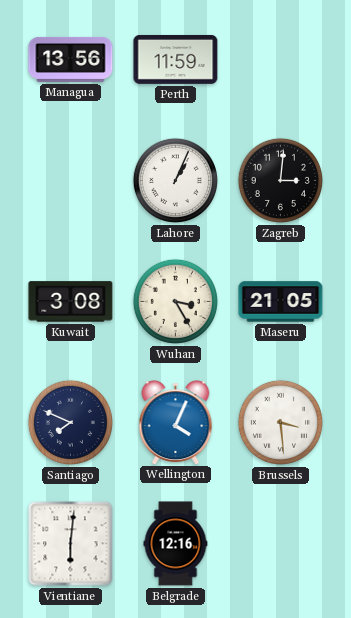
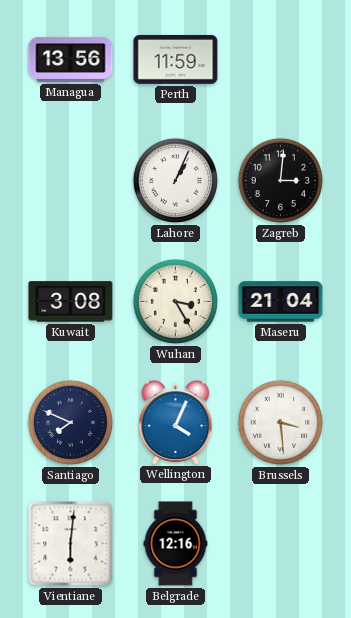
Maseru: 21:05 -> 21:04 (281, 302)
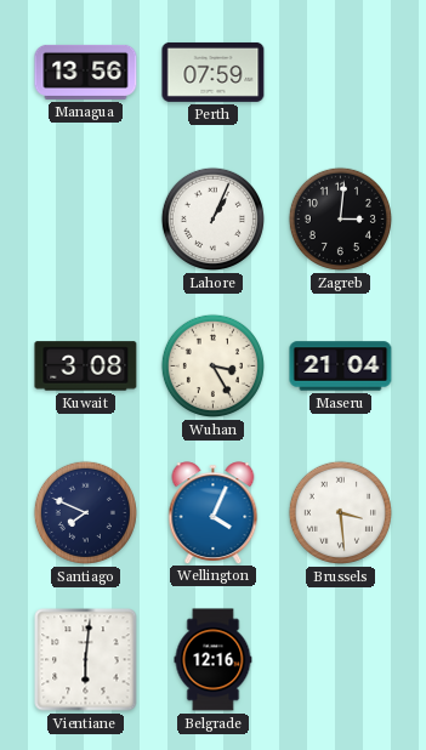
Perth: 11:59 -> 07:59 (214, 72)
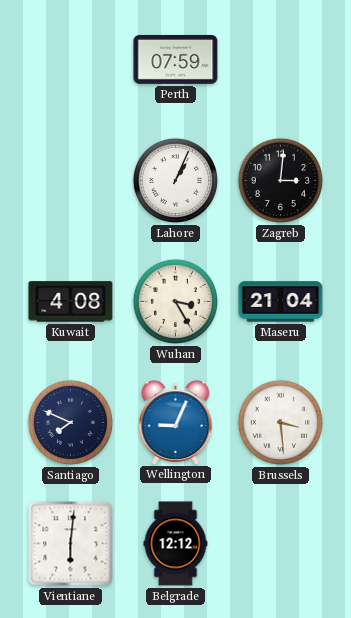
Managua: 13:56 -> none (86, 72)
Kuwait: 3:08 -> 4:08 (71, 302)
Wellington: 4:04 -> 9:04 (176, 422)
Belgrade: 12:16 -> 12:12 (176, 544)
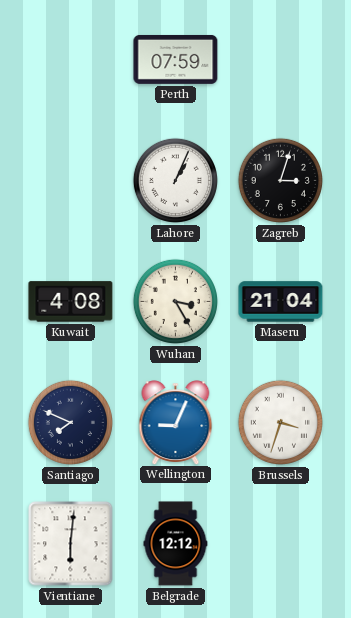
Zagreb: 3:01 -> 3:03 (280, 180)
Brussels: 3:29 -> 3:33 (280, 422)
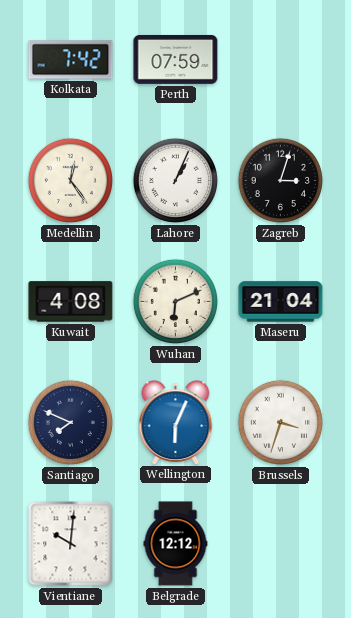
Kolkata: none -> 7:42 (71, 60)
Medellin: none -> 12:24 (70, 180)
Wuhan: 3:25 -> 6:11 (175, 301)
Wellington: 9:04 -> 6:04 (176, 422)
Vientiane: 6:01 -> 10:01 (71, 544)
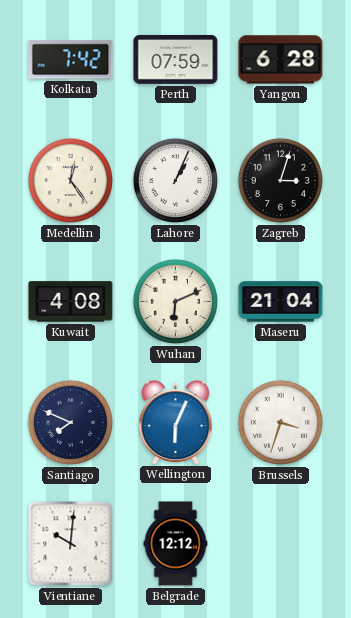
Yangon: none -> 6:28 (281, 60)
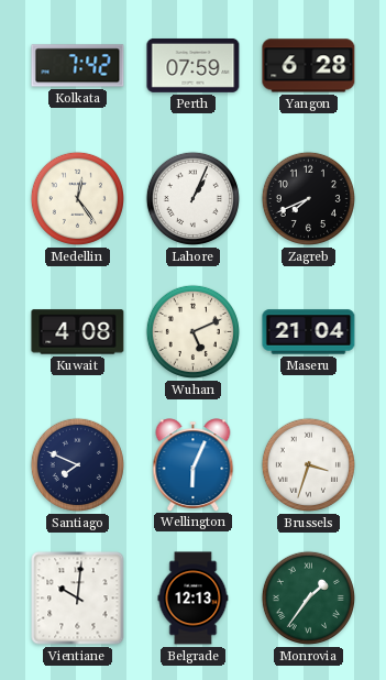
Zagreb: 3:03 -> 7:41 (308, 198)
Wuhan: 6:11 -> 5:11 (192, 331)
Belgrade: 12:12 -> 12:13 (194, 599)
Monrovia: none -> 1:36 (308, 597)
